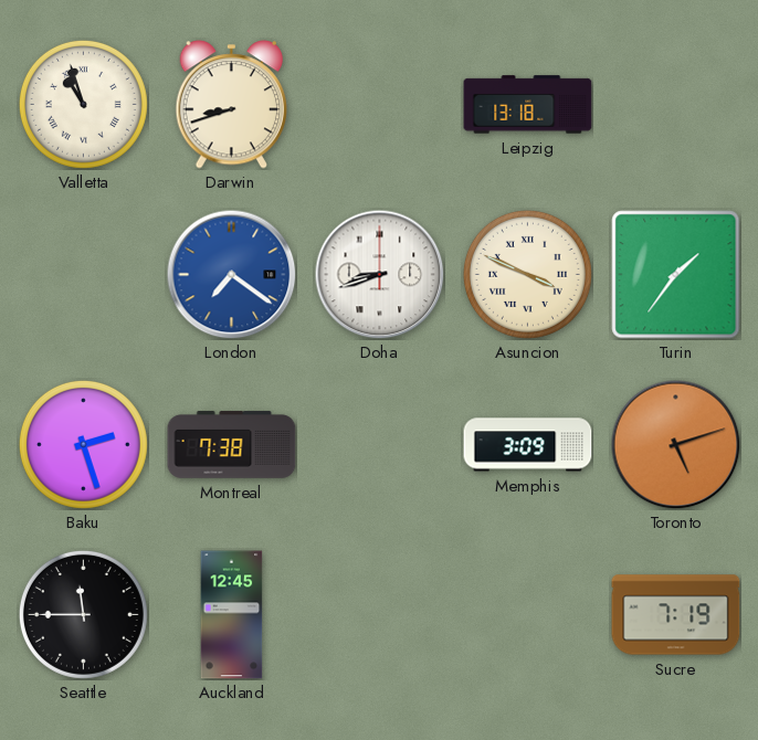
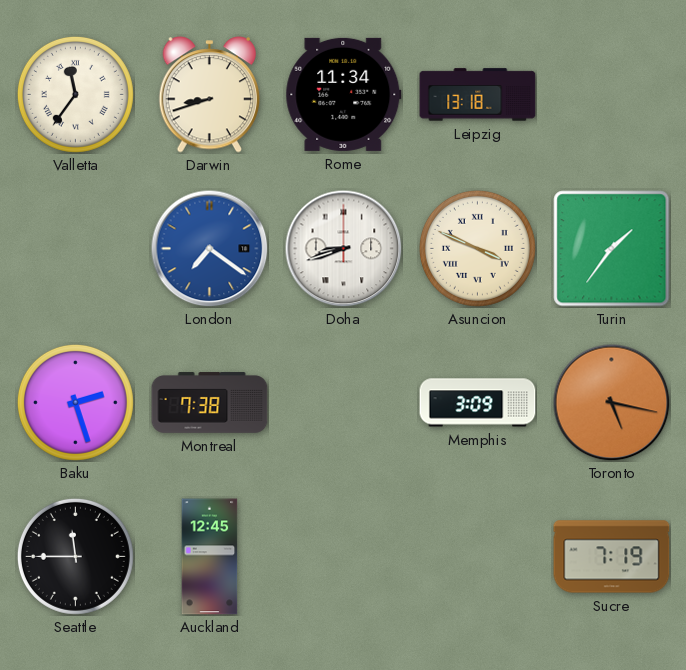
Valletta: 10:57 -> 11:36 (75, 94)
Rome: none -> 11:34 (344, 94)
Toronto: 5:12 -> 5:17 (611, 402)
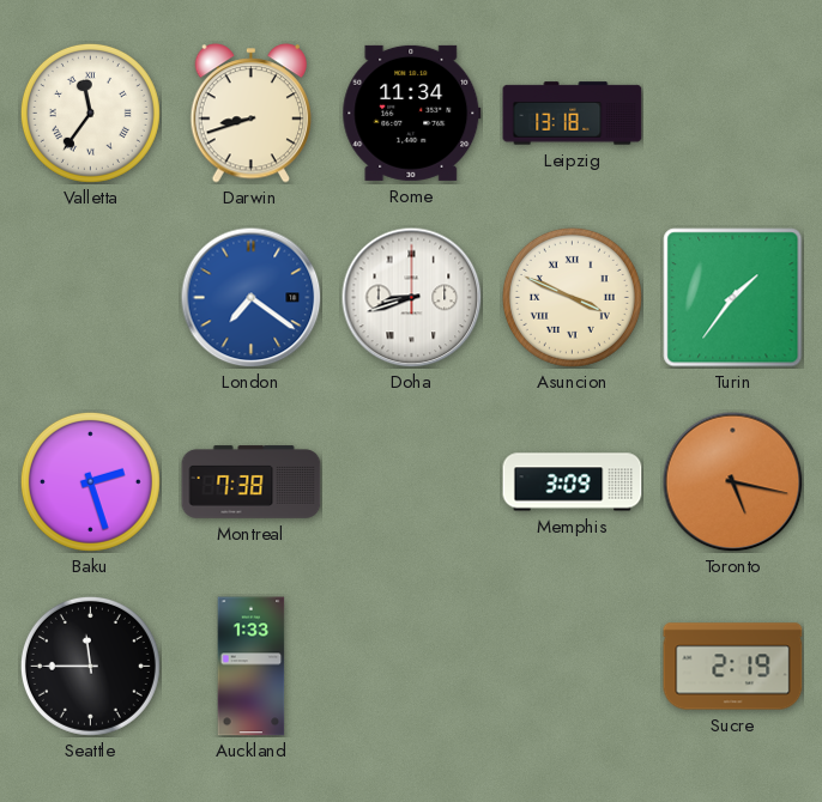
Auckland: 12:45 -> 1:33 (252, 667)
Sucre: 7:19 -> 2:19 (733, 667)
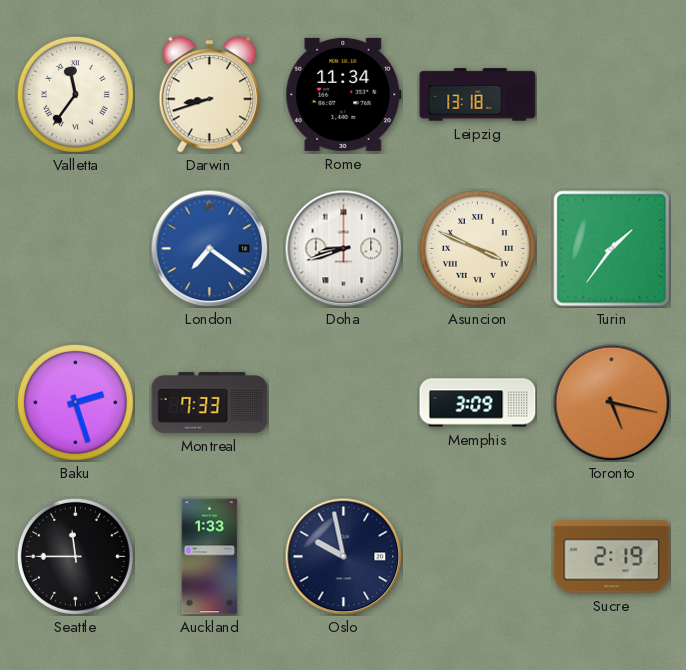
Montreal: 7:38 -> 7:33 (210, 403)
Oslo: none -> 9:58 (343, 556)
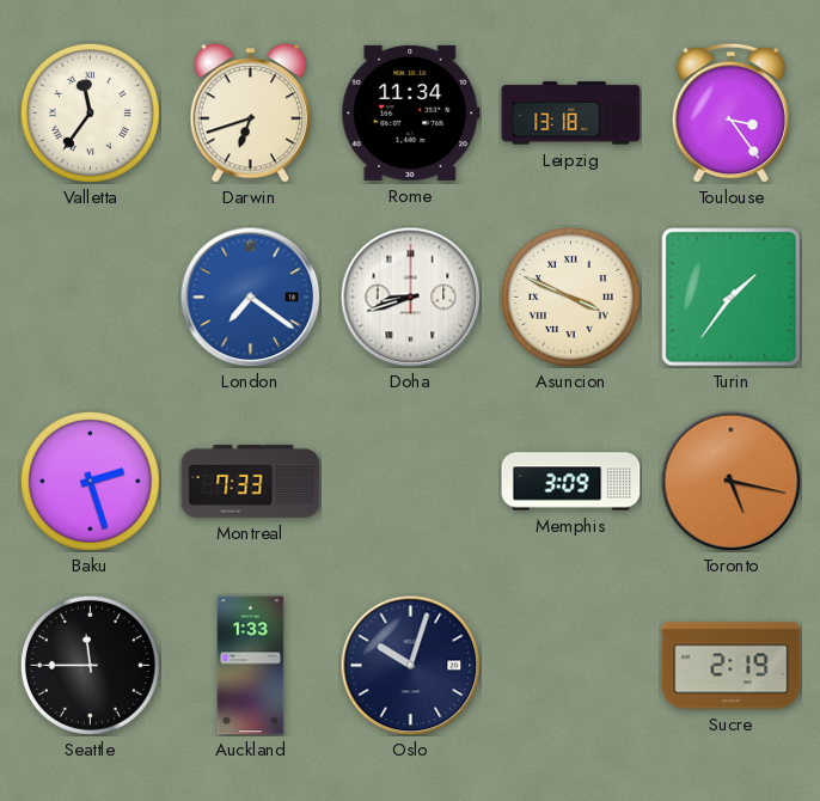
Darwin: 8:42 -> 6:42 (251, 114)
Toulouse: none -> 3:24 (730, 112)
Oslo: 9:58 -> 10:03 (410, 665)
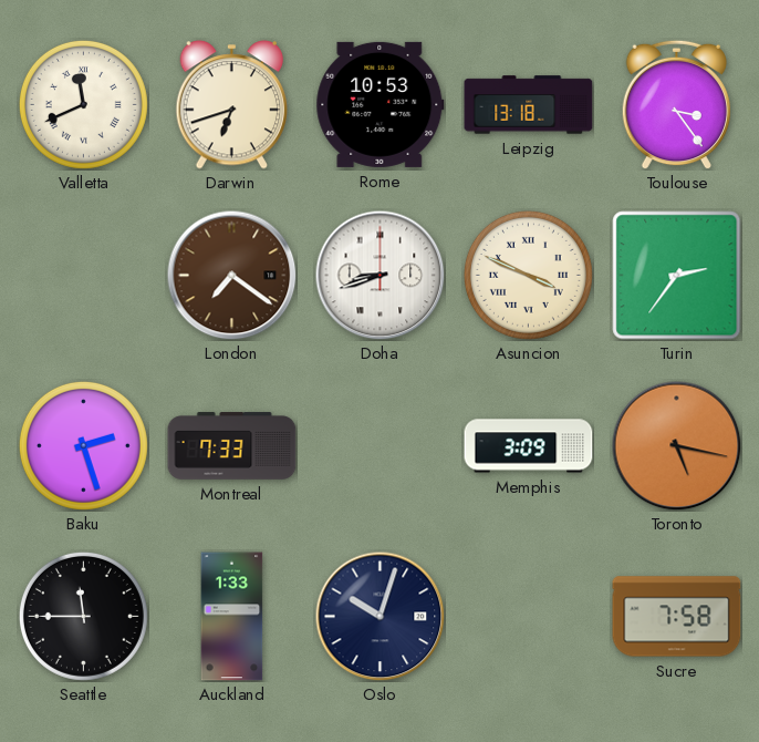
Valletta: 11:36 -> 11:41 (83, 104)
Rome: 11:34 -> 10:53 (381, 104)
London dial: blue -> brown (231, 275)
Turin: 1:36 -> 2:36 (677, 276)
Sucre: 2:19 -> 7:58 (677, 617)
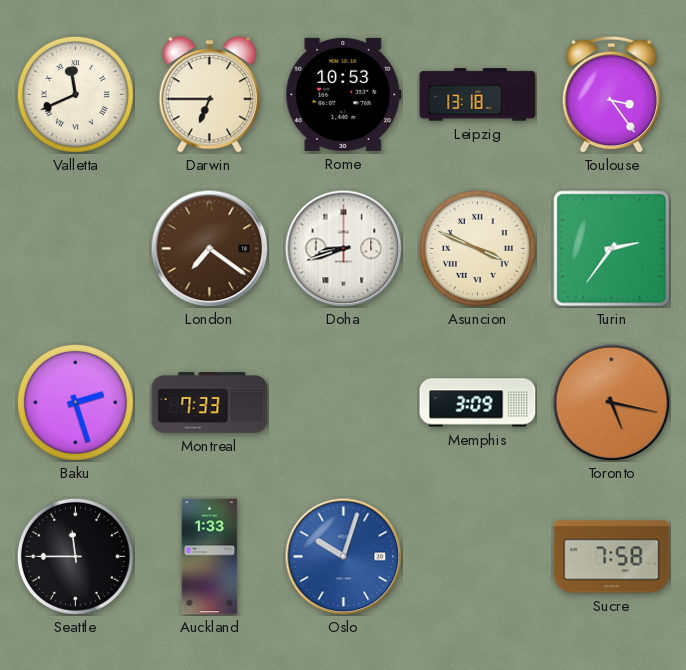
Darwin: 6:42 -> 6:45 (210, 95)
Oslo dial: navy -> blue (343, 556)
